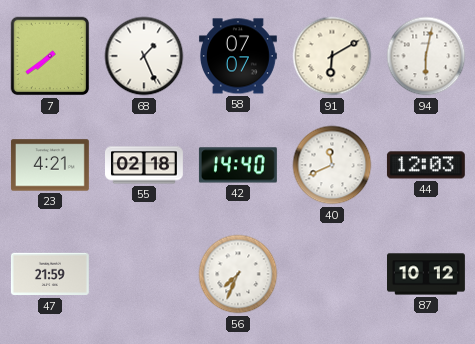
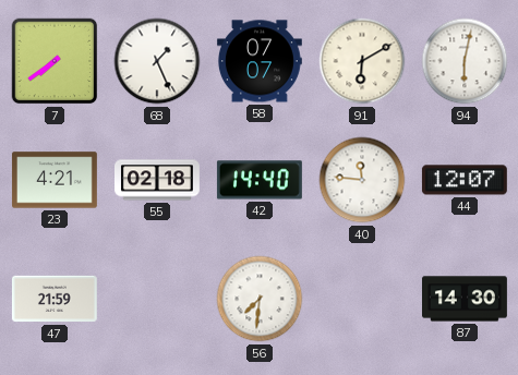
40: 11:41 -> 11:46 (362, 180)
44: 12:03 -> 12:07 (465, 180)
56: 7:34 -> 7:31 (260, 299)
87: 10:12 -> 14:30 (466, 299)
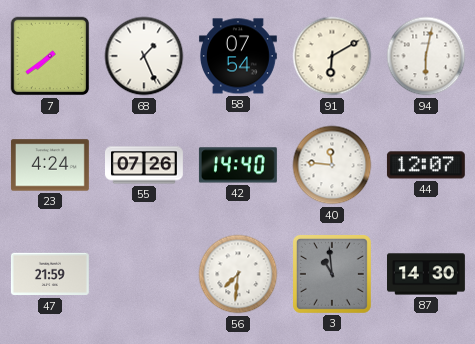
58: 07:07 -> 07:54 (238, 56)
23: 4:21 -> 4:24 (50, 165)
55: 02:18 -> 07:26 (145, 165)
3: none -> 10:59 (332, 274)
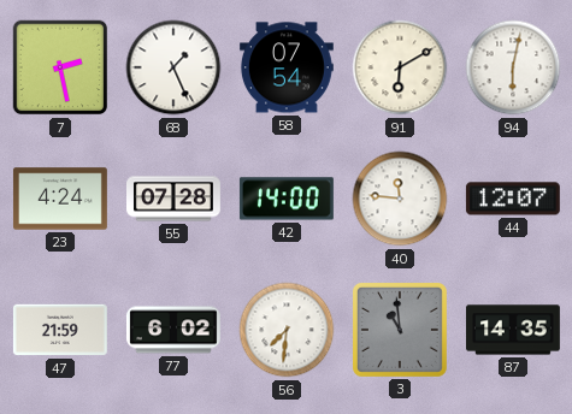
7: 7:39 -> 2:28 (60, 67)
55: 07:26 -> 07:28 (175, 199)
42: 14:40 -> 14:00 (287, 199)
77: none -> 6:02 (173, 330)
87: 14:30 -> 14:35 (514, 330)
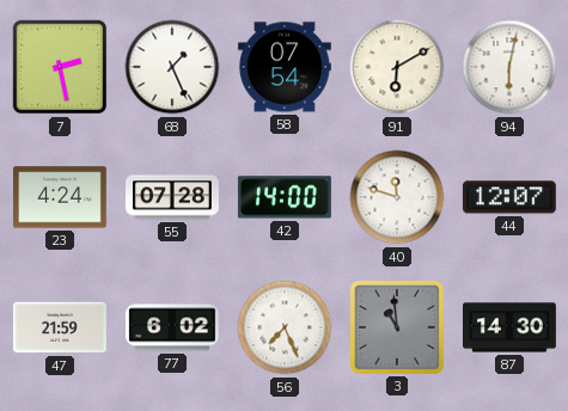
40: 11:46 -> 11:48 (397, 197)
56: 7:31 -> 7:26 (285, 327)
87: 14:35 -> 14:30 (511, 327)
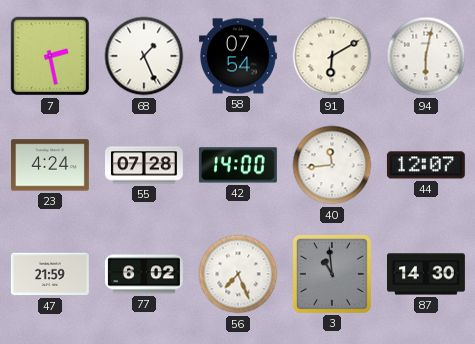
40: 11:48 -> 11:44 (332, 165)
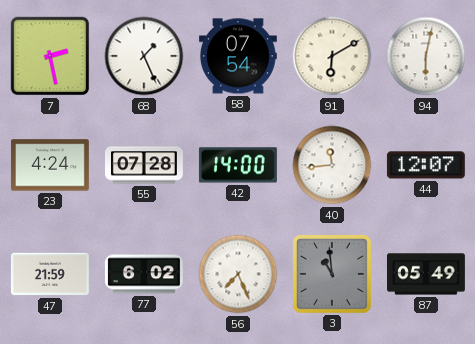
87: 14:30 -> 05:49 (427, 274)
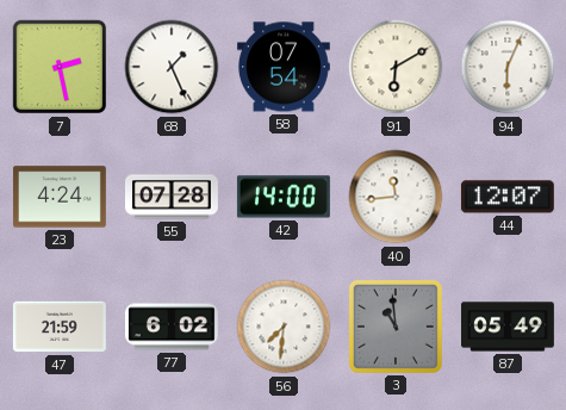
94: 6:02 -> 6:04 (508, 67)
56: 7:26 -> 7:31 (284, 327)
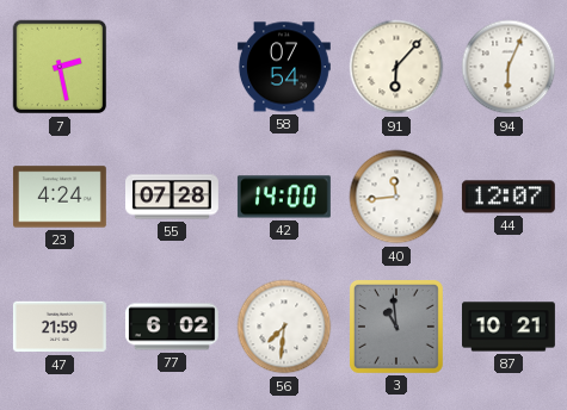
68: 1:26 -> none (172, 67)
91: 6:10 -> 6:07 (396, 67)
87: 05:49 -> 10:21 (510, 327)
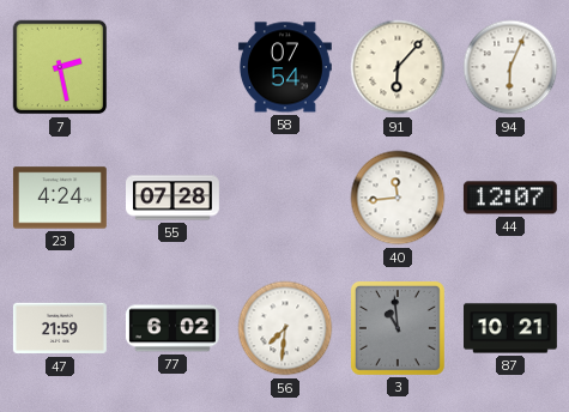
42: 14:00 -> none (284, 197)
